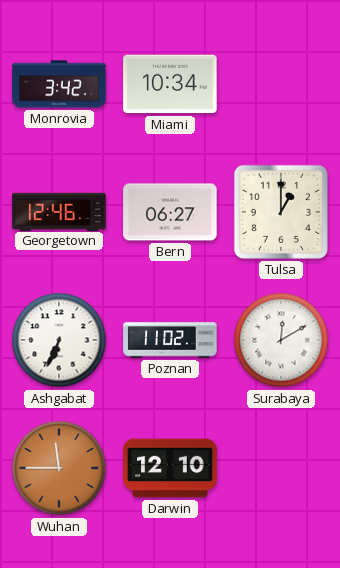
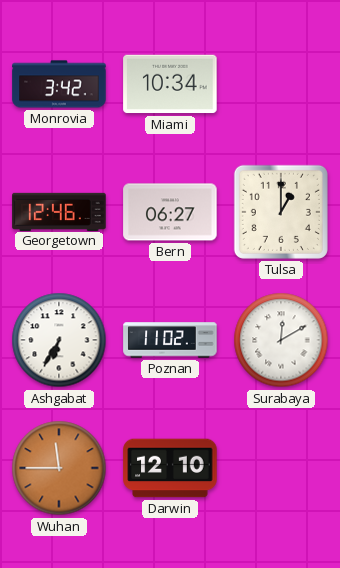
Ashgabat: 6:34 -> 6:35 (59, 340)
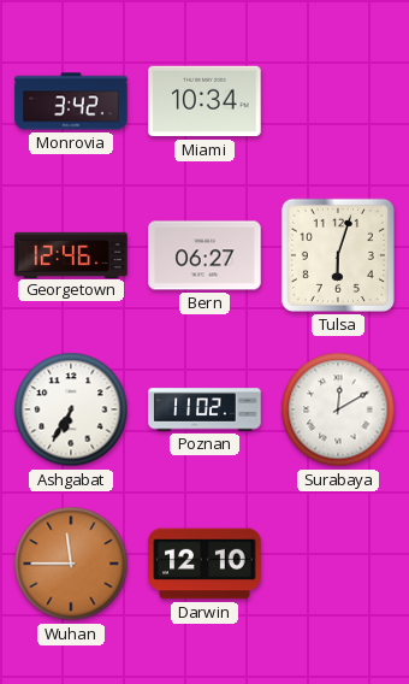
Tulsa: 1:00 -> 6:03 (338, 255)
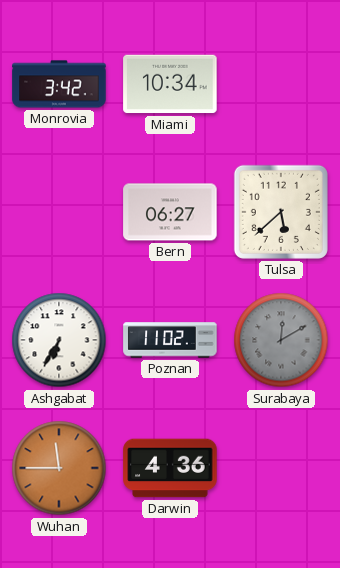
Georgetown: 12:46 -> none (71, 254)
Tulsa: 6:03 -> 5:38 (281, 212)
Surabaya dial: white -> grey (281, 340)
Darwin: 12:10 -> 4:36 (170, 468)
